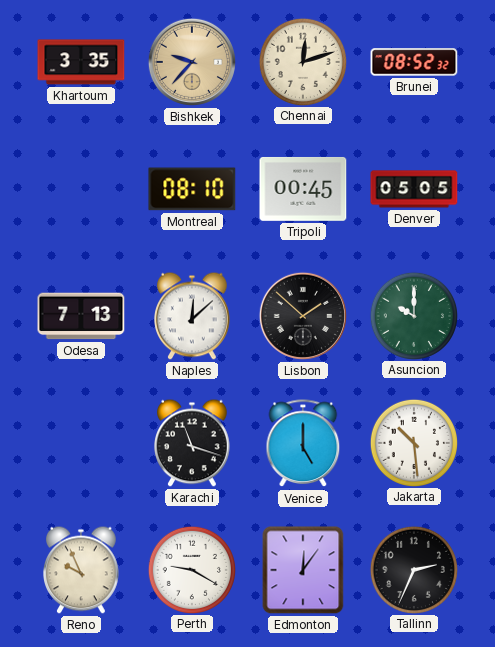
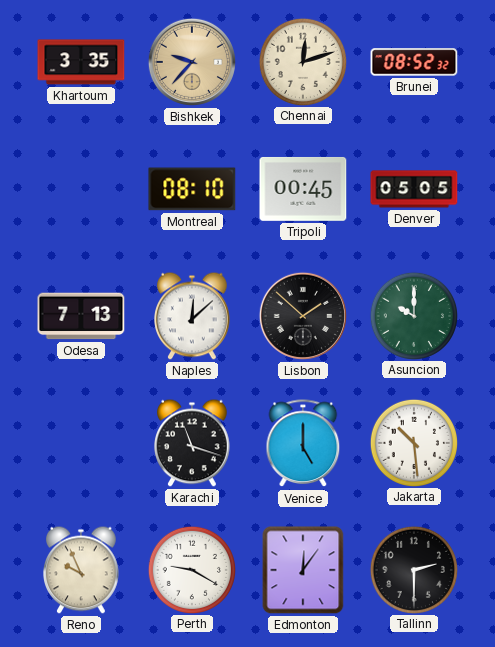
Tallinn: 2:34 -> 2:30 (413, 569)
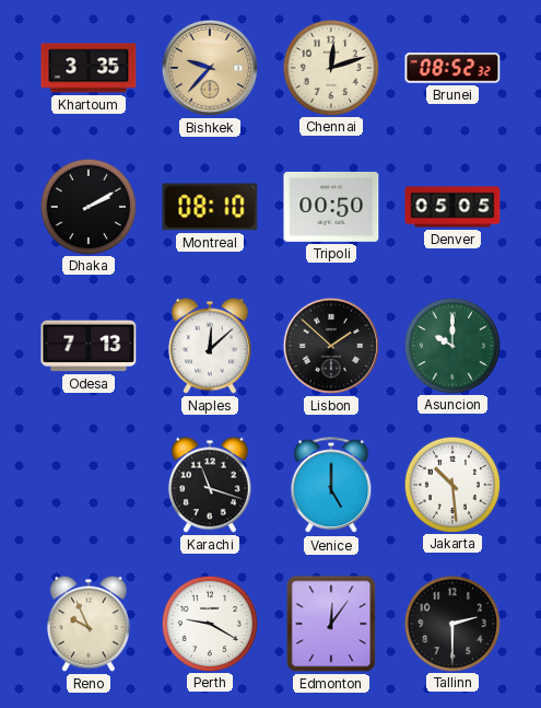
Dhaka: none -> 2:10 (87, 206)
Tripoli: 00:45 -> 00:50 (331, 207)
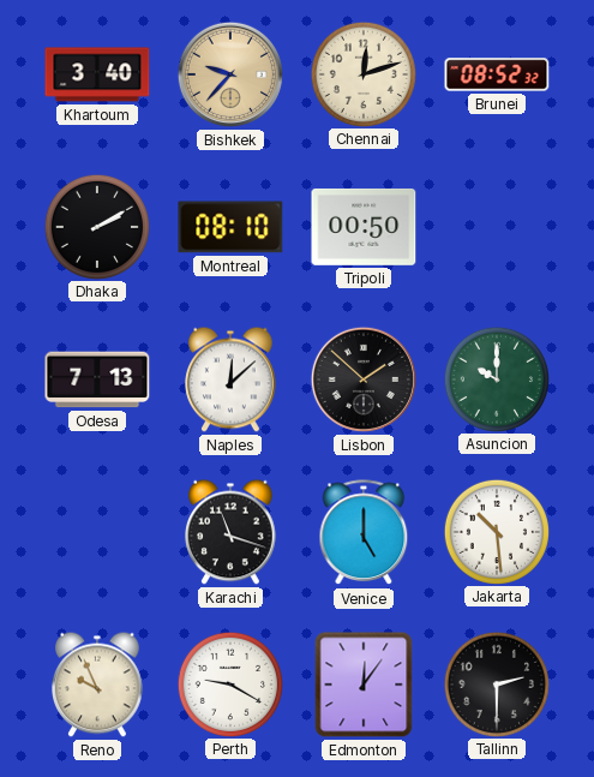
Khartoum: 3:35 -> 3:40 (97, 74)
Denver: 05:05 -> none (452, 207)
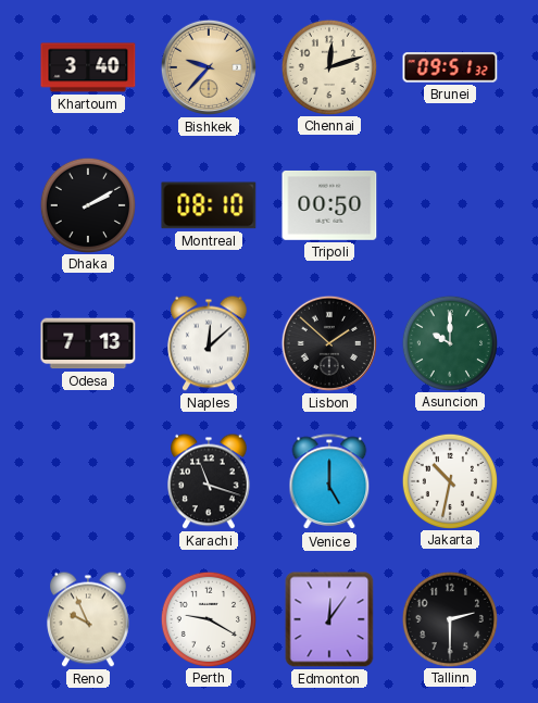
Brunei: 08:52 -> 09:51 (450, 67)
Jakarta: 10:29 -> 10:32 (449, 480)
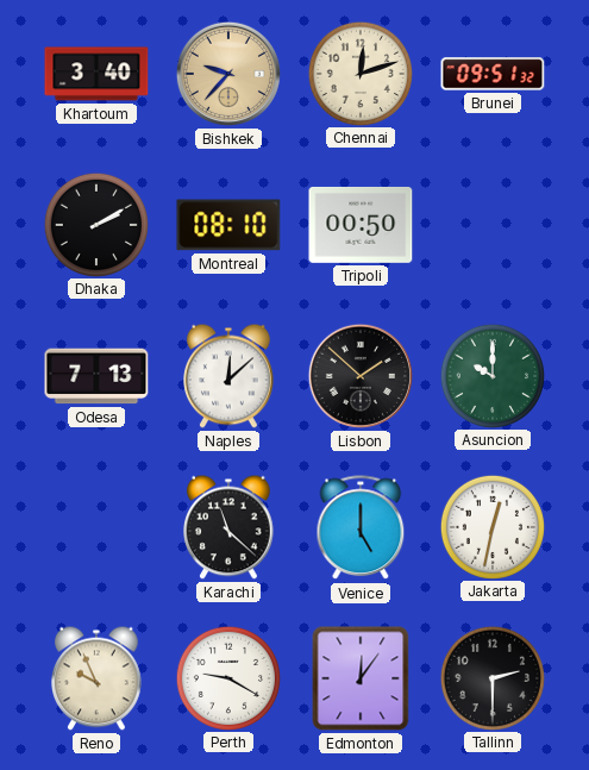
Karachi: 11:18 -> 11:22 (228, 527)
Jakarta: 10:32 -> 12:32 (491, 526)
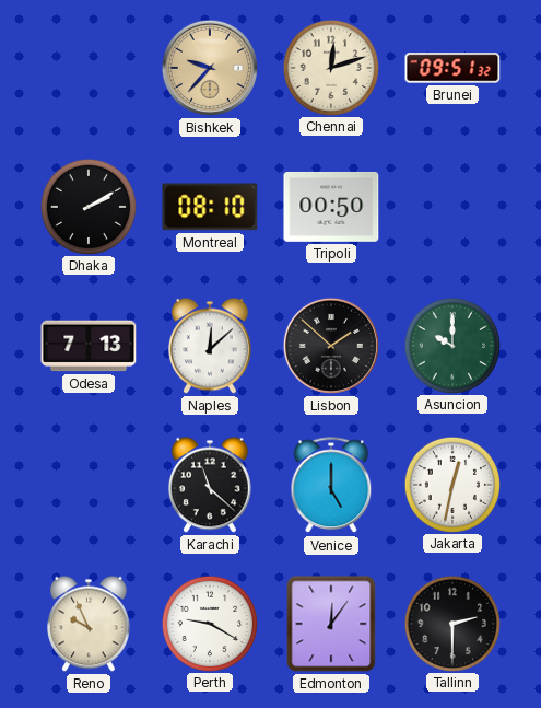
Khartoum: 3:40 -> none (96, 74)
